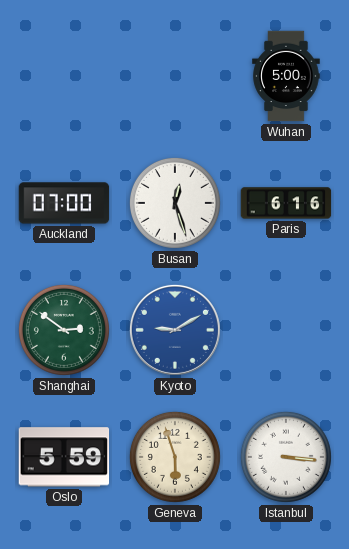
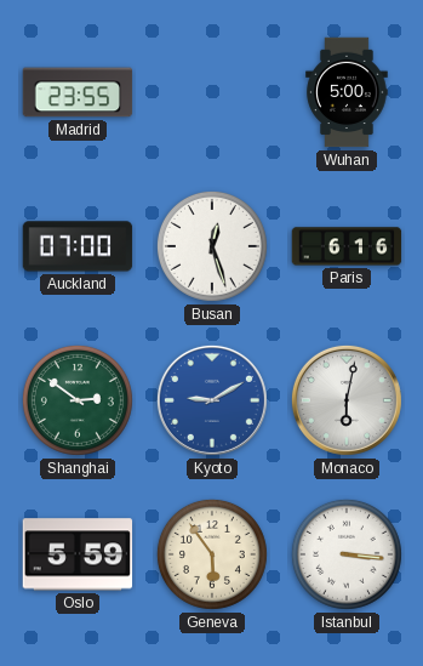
Madrid: none -> 23:55 (78, 92)
Monaco: none -> 6:02 (347, 400)
Geneva: 5:57 -> 5:54 (212, 554)
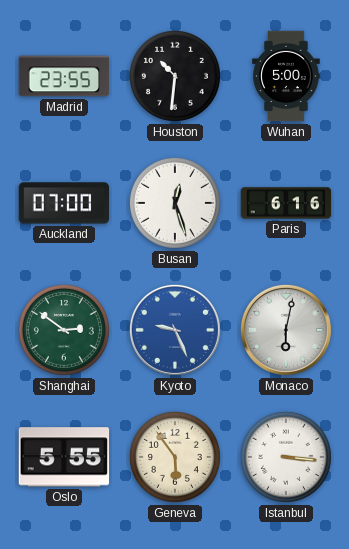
Houston: none -> 10:31 (175, 76)
Kyoto: 9:10 -> 9:26 (175, 330)
Oslo: 5:59 -> 5:55 (64, 457)
